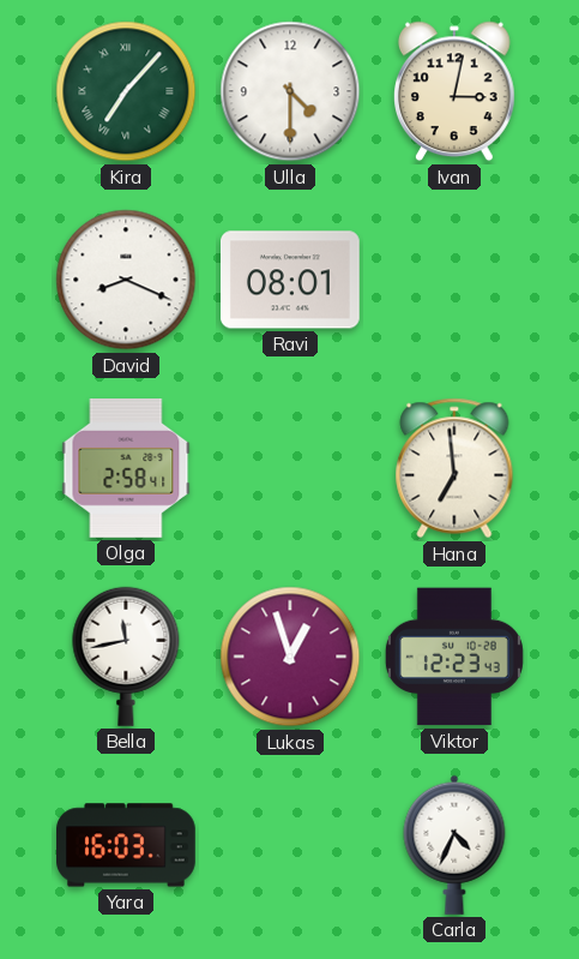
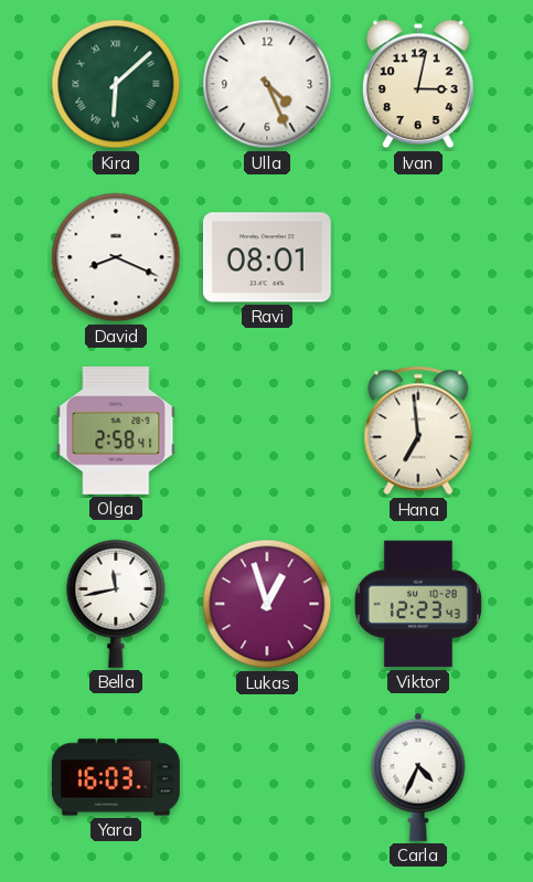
Kira: 7:07 -> 6:08 (116, 84)
Ulla: 4:30 -> 4:26 (267, 84)
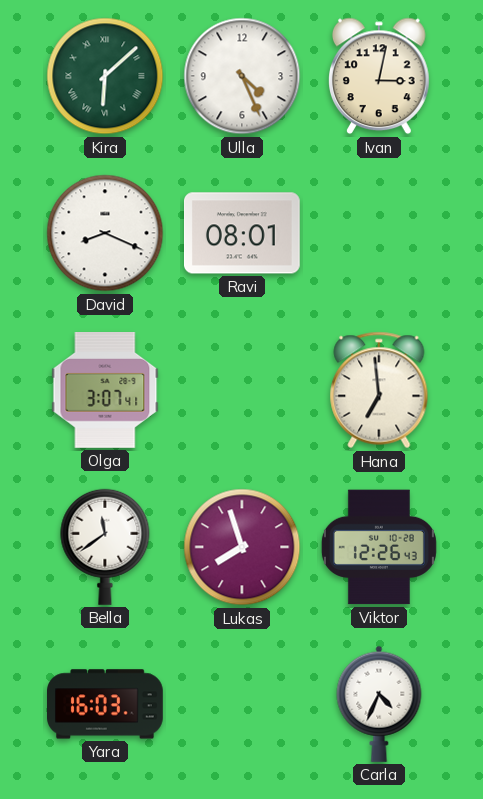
Olga: 2:58 -> 3:07 (105, 391)
Bella: 11:43 -> 11:39 (105, 547)
Lukas: 12:57 -> 7:57 (242, 547)
Viktor: 12:23 -> 12:26 (379, 547)
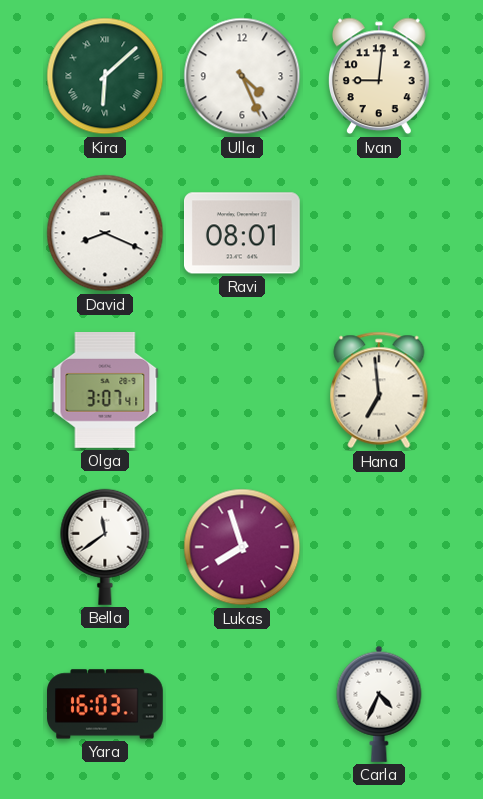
Ivan: 3:02 -> 9:01 (380, 76)
Viktor: 12:26 -> none (379, 547)
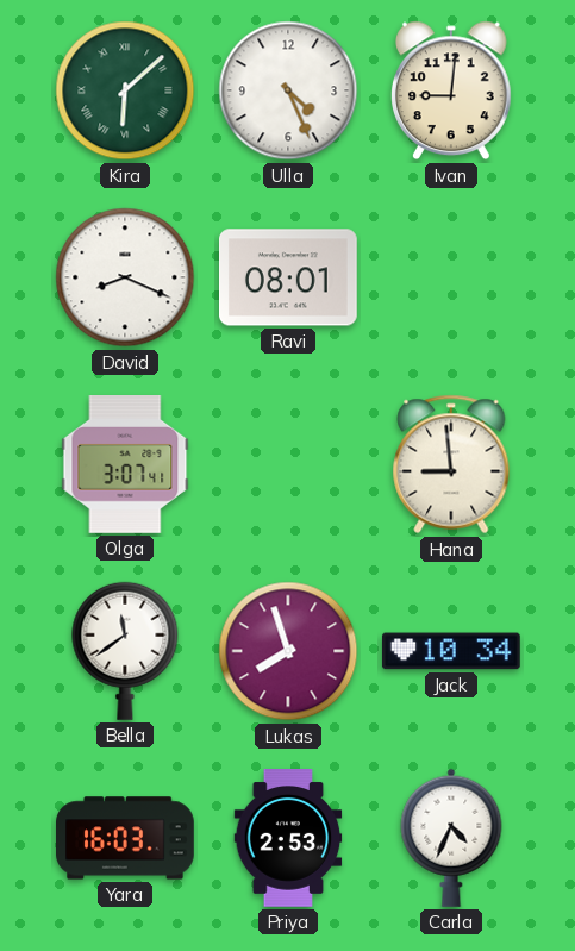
Hana: 6:59 -> 8:59 (451, 464)
Jack: none -> 10:34 (451, 651)
Priya: none -> 2:53 (288, 838)
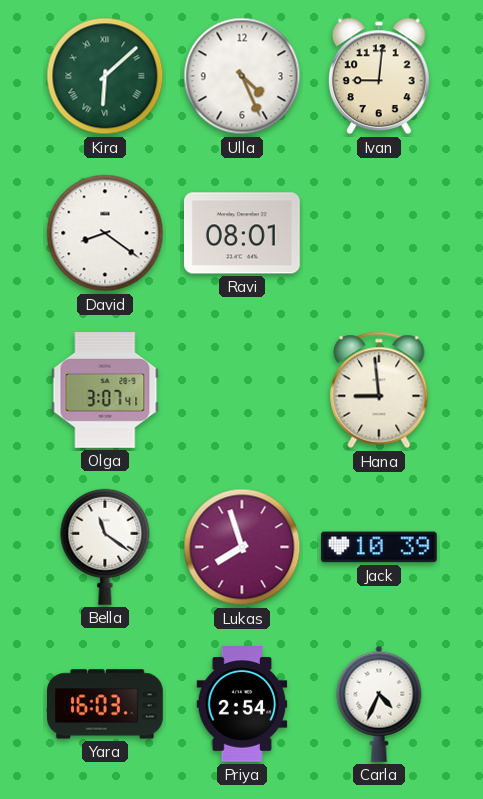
David: 8:19 -> 8:21 (105, 233)
Bella: 11:39 -> 11:21 (105, 547)
Jack: 10:34 -> 10:39 (379, 547)
Priya: 2:53 -> 2:54 (242, 704)
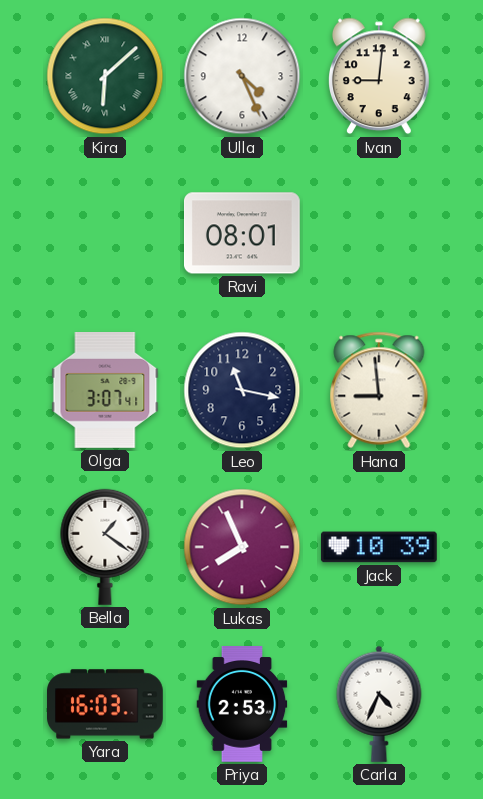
David: 8:21 -> none (105, 233)
Leo: none -> 11:17 (242, 390)
Bella: 11:21 -> 1:21 (105, 547)
Lukas: 7:57 -> 7:56 (242, 547)
Priya: 2:54 -> 2:53 (242, 704)
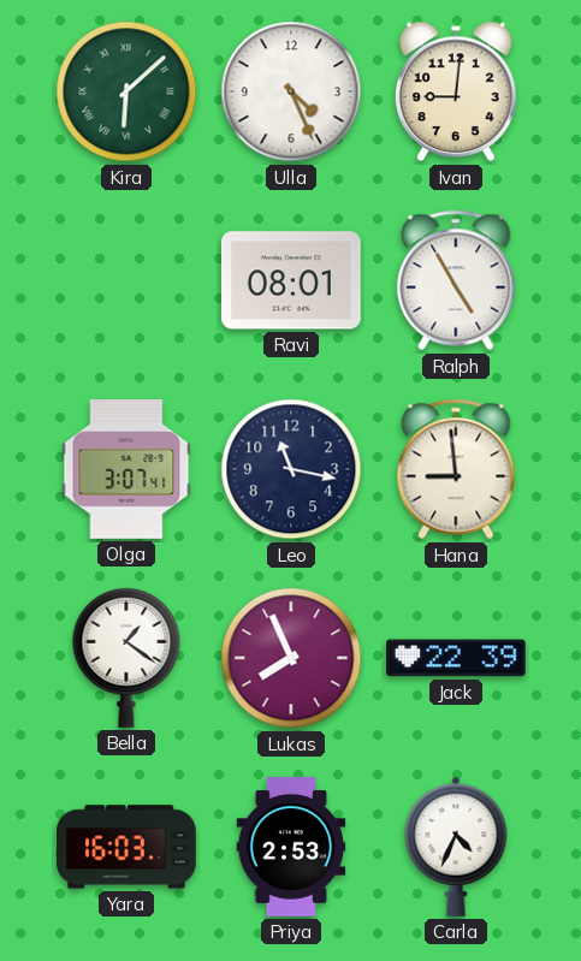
Ralph: none -> 4:55 (456, 280)
Jack: 10:39 -> 22:39 (456, 658)
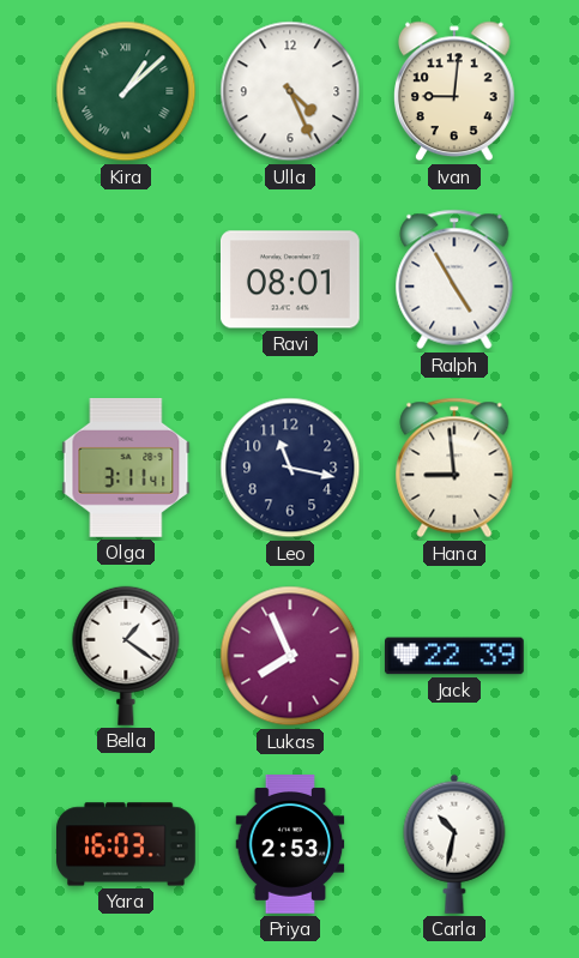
Kira: 6:08 -> 1:08 (126, 91)
Olga: 3:07 -> 3:11 (126, 469)
Carla: 4:34 -> 10:32 (454, 844)
